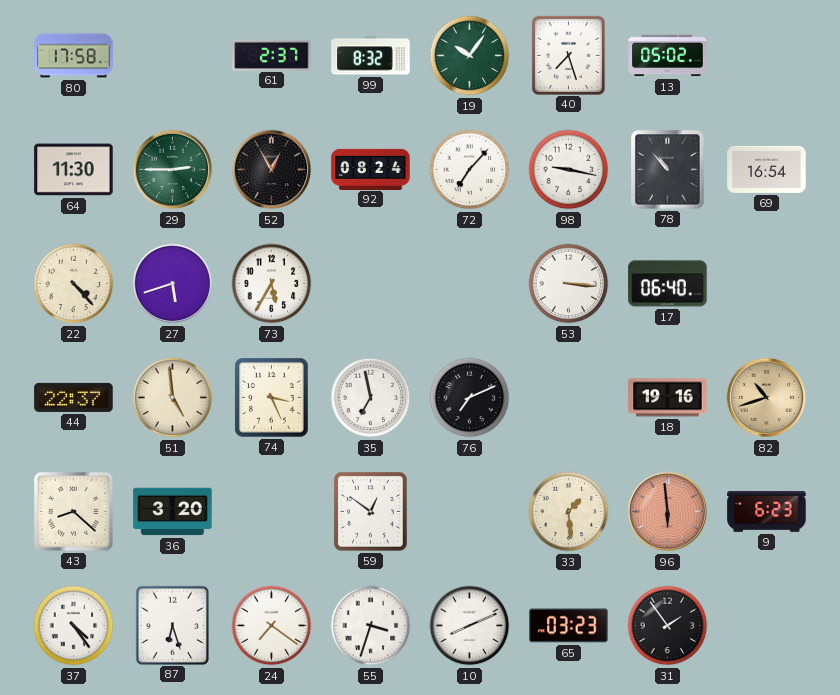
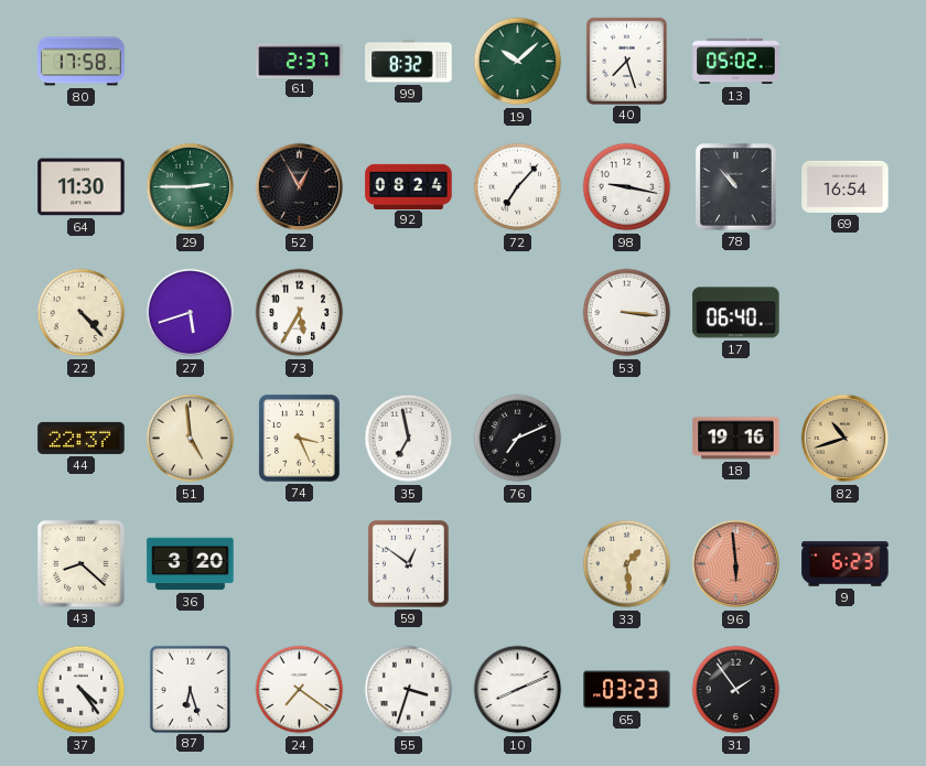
19: 10:06 -> 10:08 (518, 62)
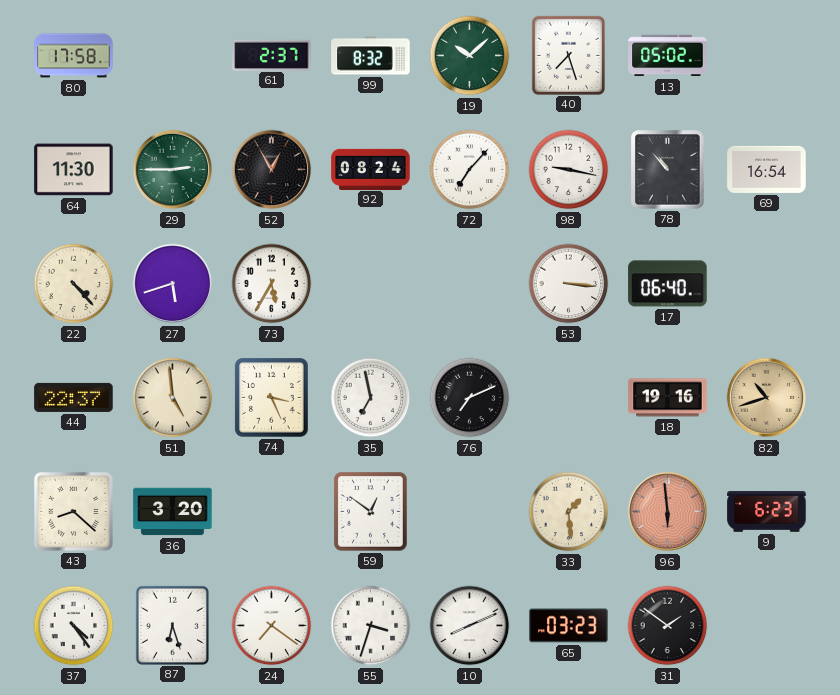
31: 1:54 -> 1:51 (668, 626)
